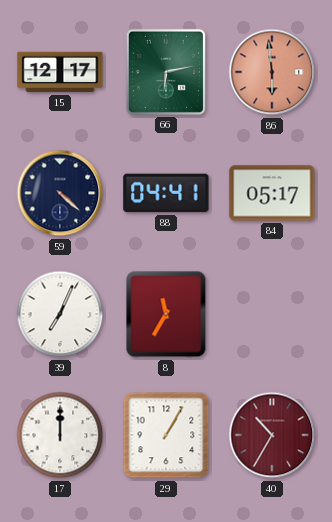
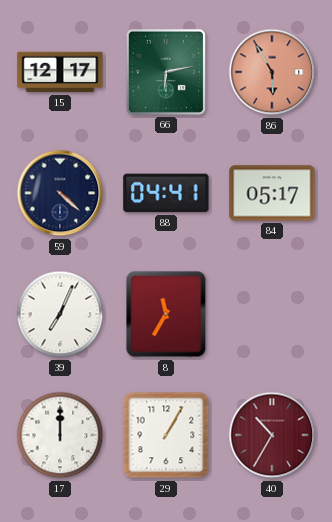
86: 5:59 -> 5:55 (272, 72)
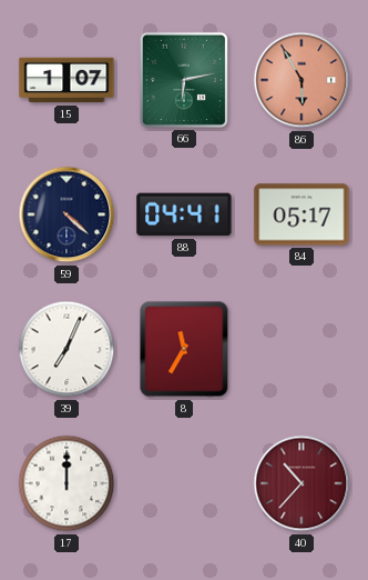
15: 12:17 -> 1:07 (67, 80)
29: 1:05 -> none (166, 435)
40: 10:35 -> 10:37 (301, 483)
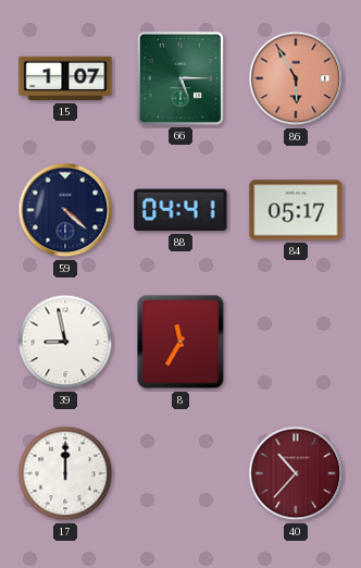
66: 6:13 -> 5:15 (180, 78)
39: 7:04 -> 8:58 (65, 342)
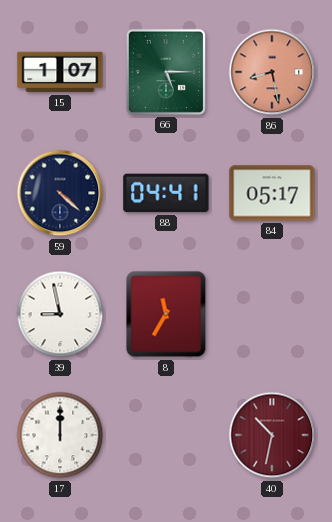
86: 5:55 -> 8:28 (272, 72)
40: 10:37 -> 10:32 (272, 435)
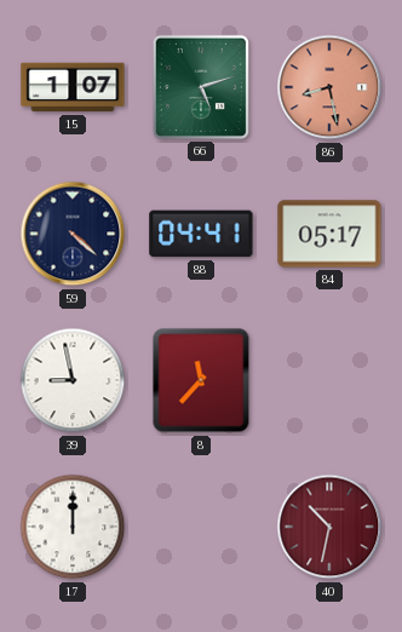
66: 5:15 -> 5:12 (201, 87)
8: 11:35 -> 11:37 (201, 380)
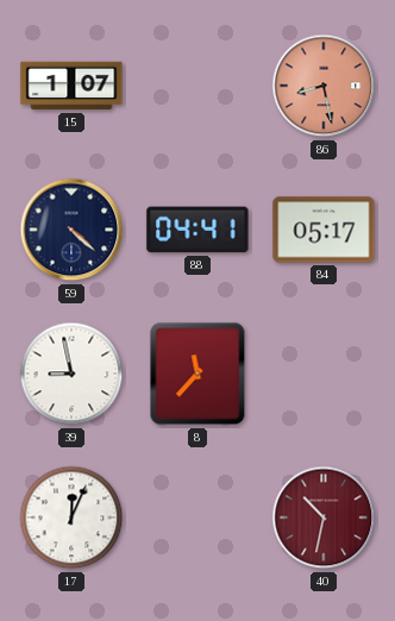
66: 5:12 -> none (201, 87)
17: 12:00 -> 12:04 (71, 517)
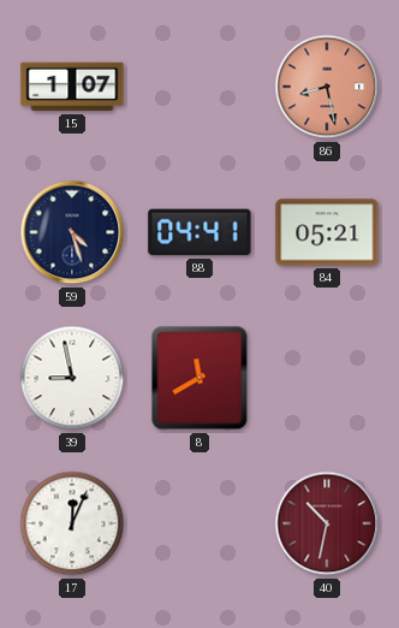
59: 4:22 -> 4:27 (72, 232)
84: 05:17 -> 05:21 (327, 232)
8: 11:37 -> 11:40 (199, 378)
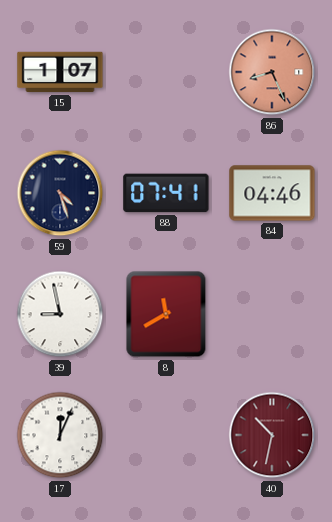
86: 8:28 -> 8:26 (272, 72)
88: 04:41 -> 07:41 (166, 193)
84: 05:21 -> 04:46 (272, 193)
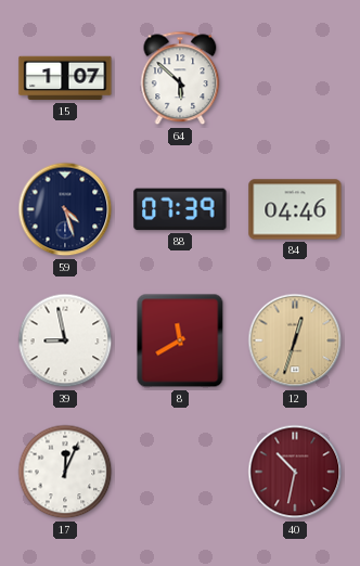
64: none -> 5:52 (180, 78)
86: 8:26 -> none (272, 72)
88: 07:41 -> 07:39 (180, 209)
12: none -> 12:33 (295, 340)
